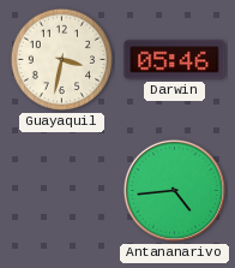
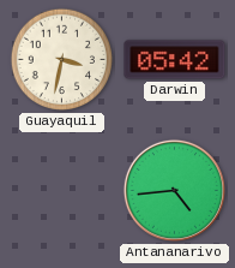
Darwin: 05:46 -> 05:42 (175, 60)
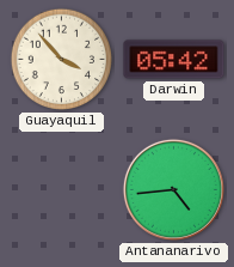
Guayaquil: 3:32 -> 3:53 (62, 60)
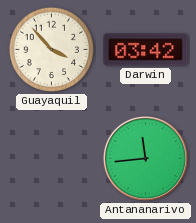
Darwin: 05:42 -> 03:42 (146, 50)
Antananarivo: 4:44 -> 11:44 (145, 158)
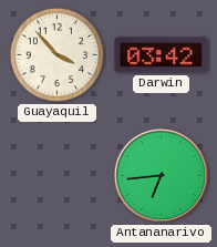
Antananarivo: 11:44 -> 6:44 (161, 175)
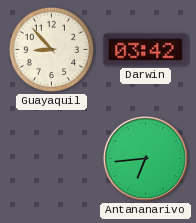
Guayaquil: 3:53 -> 8:53 (52, 50)
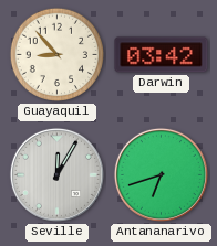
Seville: none -> 12:05 (56, 174)
Antananarivo: 6:44 -> 6:42 (161, 174)
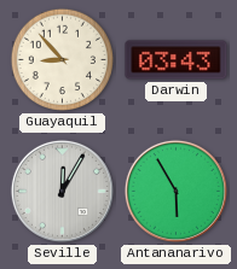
Darwin: 03:42 -> 03:43 (177, 60)
Antananarivo: 6:42 -> 5:55 (175, 191)
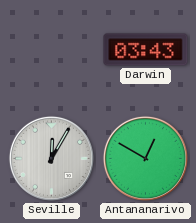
Guayaquil: 8:53 -> none (63, 60)
Antananarivo: 5:55 -> 12:50 (145, 158)
